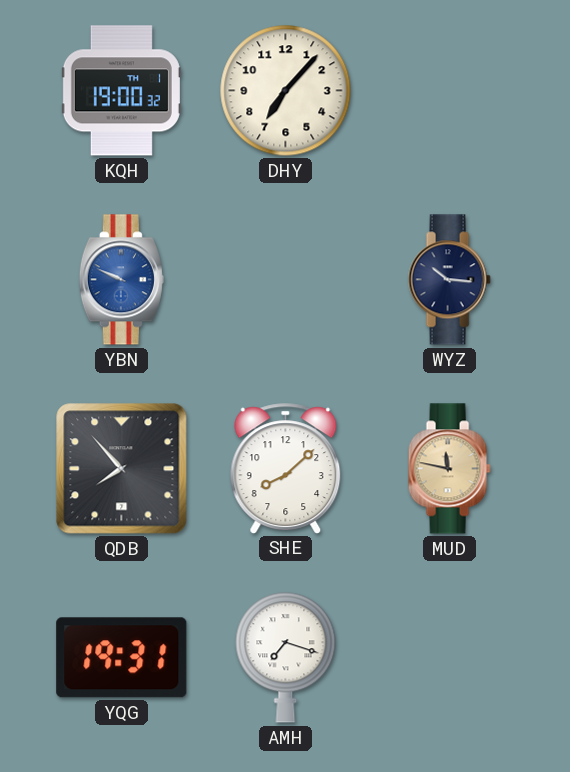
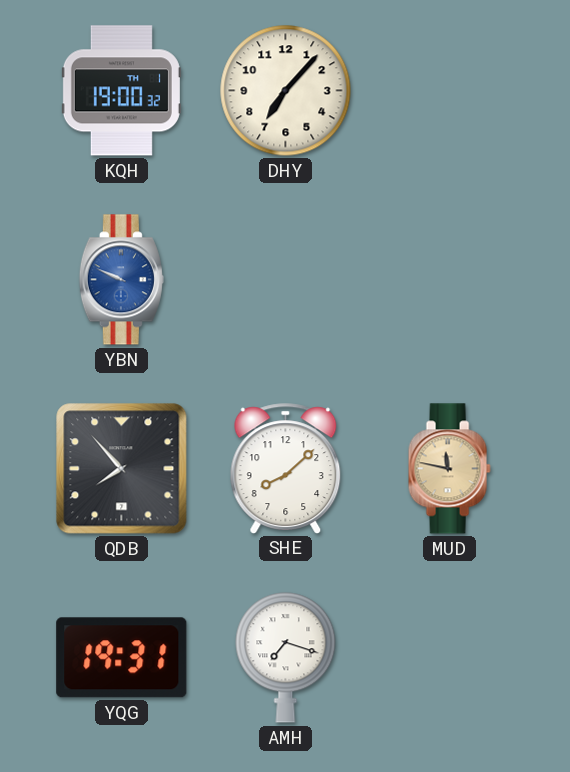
WYZ: 10:16 -> none (449, 280)
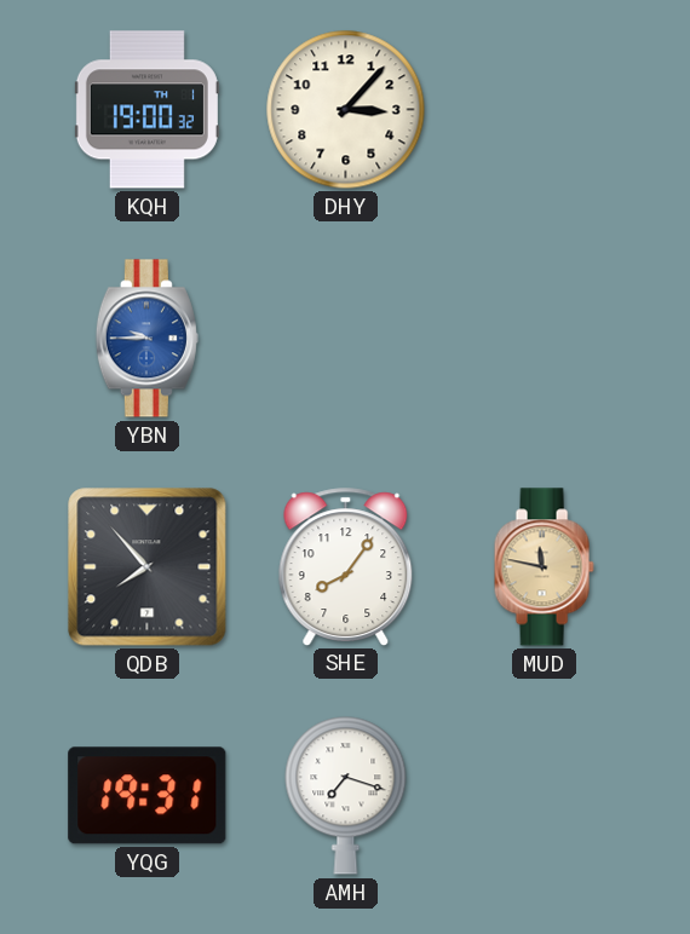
DHY: 7:07 -> 3:07 (346, 110)
YBN: 9:49 -> 9:45 (146, 339)
SHE: 8:08 -> 8:06 (346, 566)
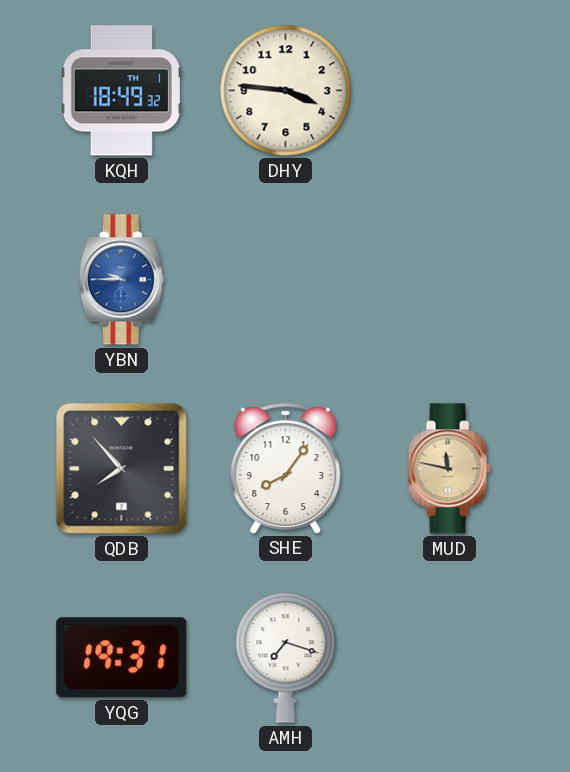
KQH: 19:00 -> 18:49 (121, 91)
DHY: 3:07 -> 3:46 (286, 91)
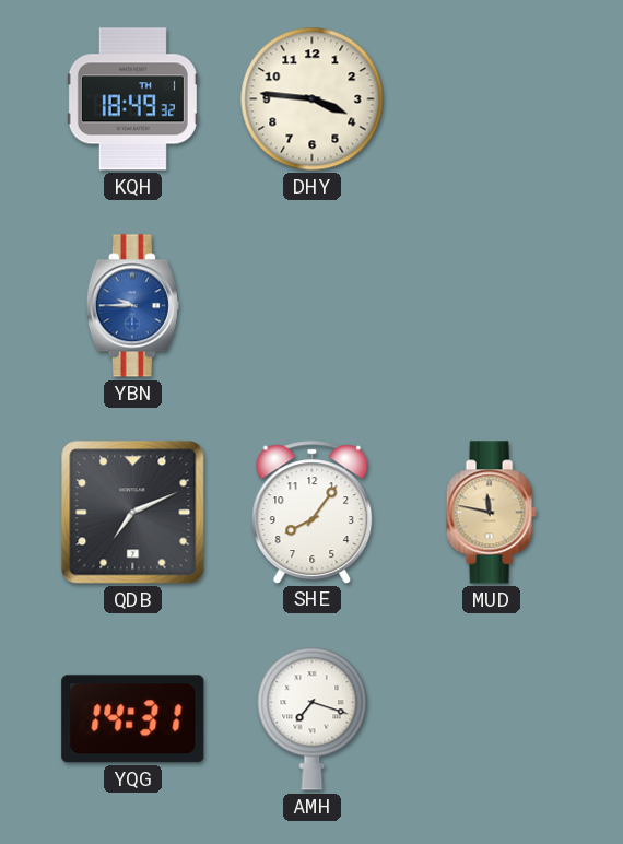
QDB: 7:53 -> 7:11 (133, 513)
YQG: 19:31 -> 14:31 (133, 719)
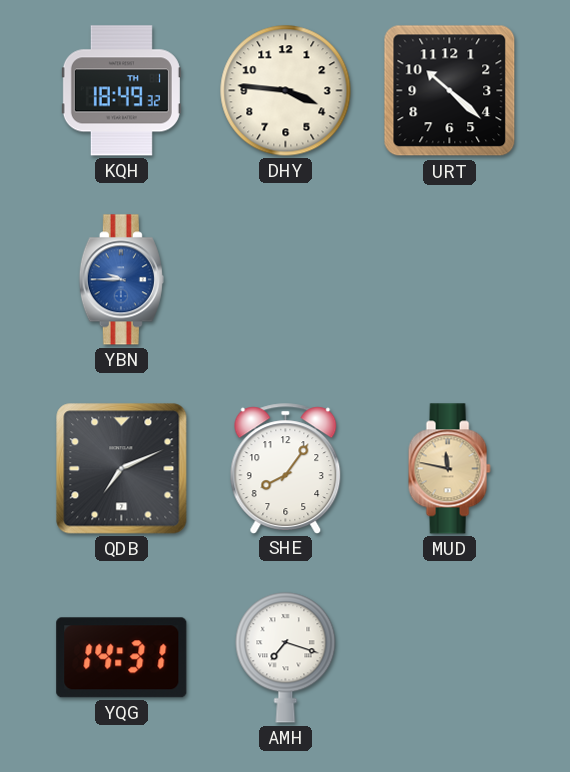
URT: none -> 10:22 (450, 91)
